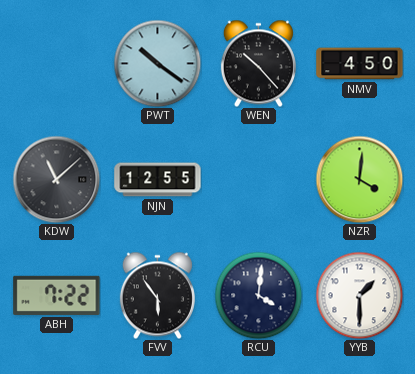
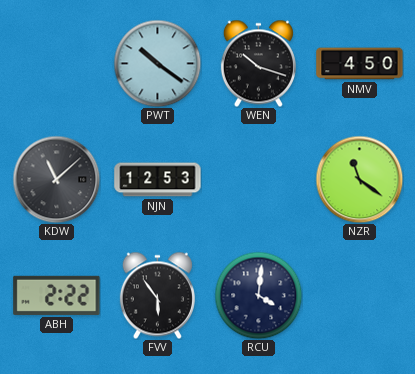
WEN: 10:23 -> 10:18 (258, 63)
NJN: 12:55 -> 12:53 (158, 180)
NZR: 4:01 -> 11:21 (359, 179)
ABH: 7:22 -> 2:22 (57, 295)
YYB: 1:30 -> none (359, 295)
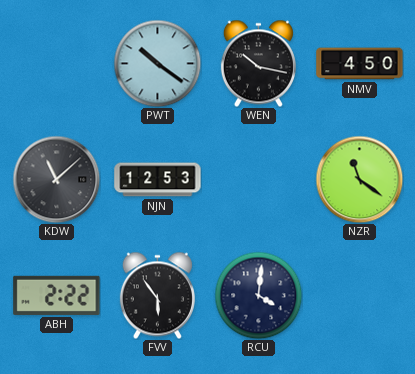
WEN: 10:18 -> 10:17 (258, 63)
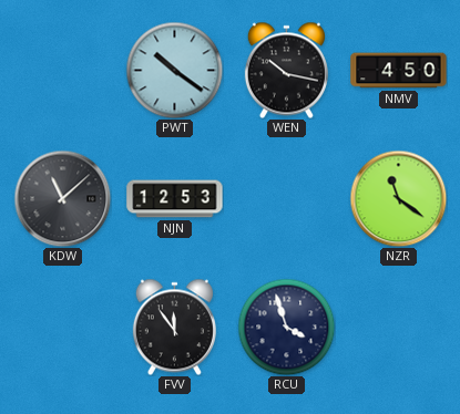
ABH: 2:22 -> none (57, 295)
FVV: 5:54 -> 11:54 (174, 327)
RCU: 4:01 -> 3:57 (286, 327)
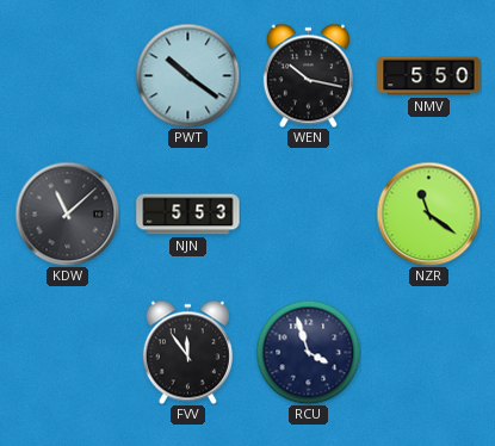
NMV: 4:50 -> 5:50 (429, 76)
NJN: 12:53 -> 5:53 (188, 215)
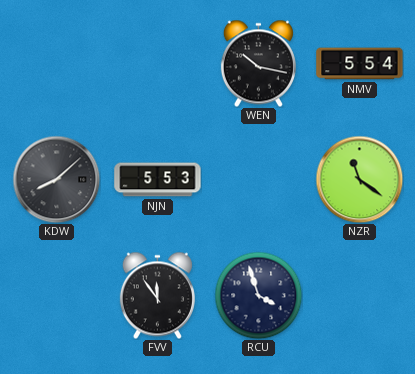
PWT: 10:21 -> none (187, 75)
NMV: 5:50 -> 5:54 (360, 64)
KDW: 11:08 -> 8:08 (56, 179)
